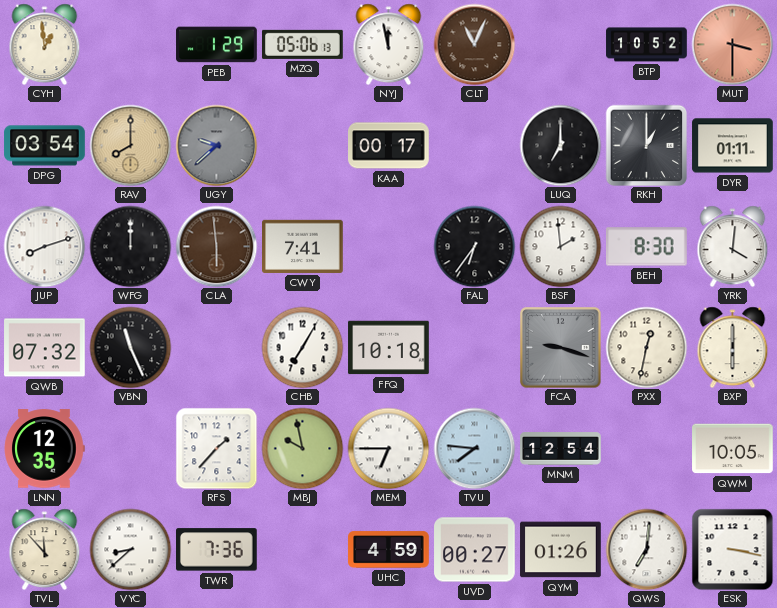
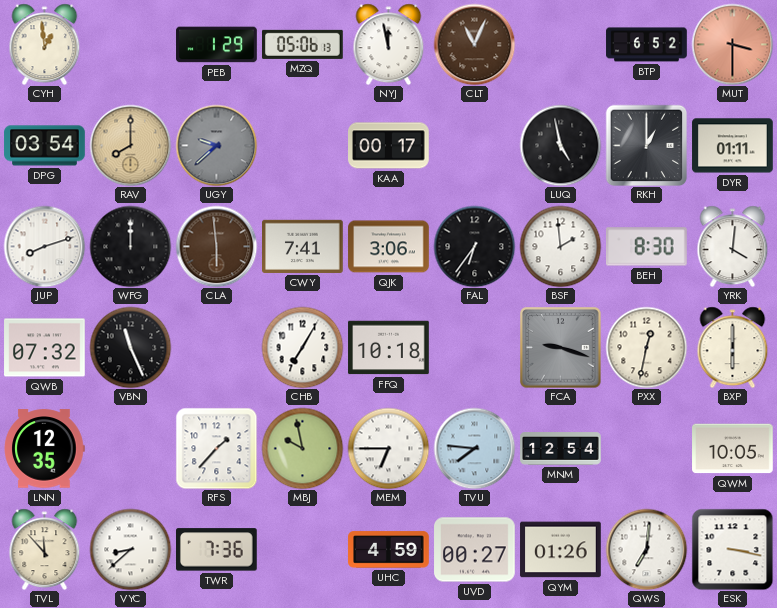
BTP: 10:52 -> 6:52 (647, 45)
LUQ: 7:00 -> 4:58 (560, 145)
QJK: none -> 3:06 (389, 247)
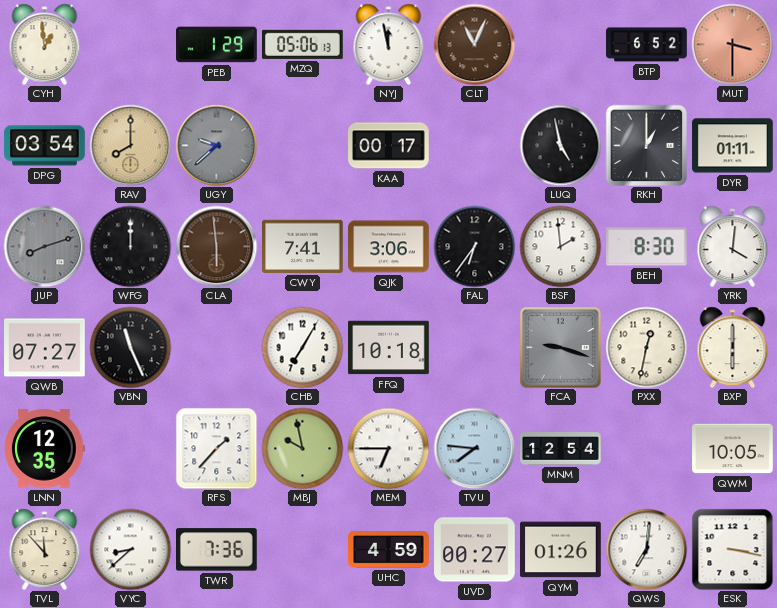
JUP dial: white -> grey (44, 246)
QWB: 07:32 -> 07:27 (45, 348)
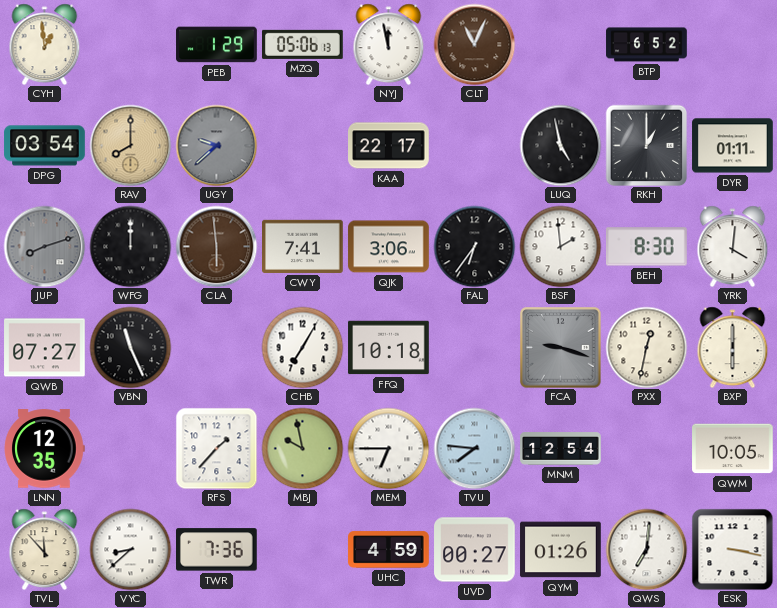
MUT: 3:30 -> none (732, 44)
KAA: 00:17 -> 22:17 (389, 146)
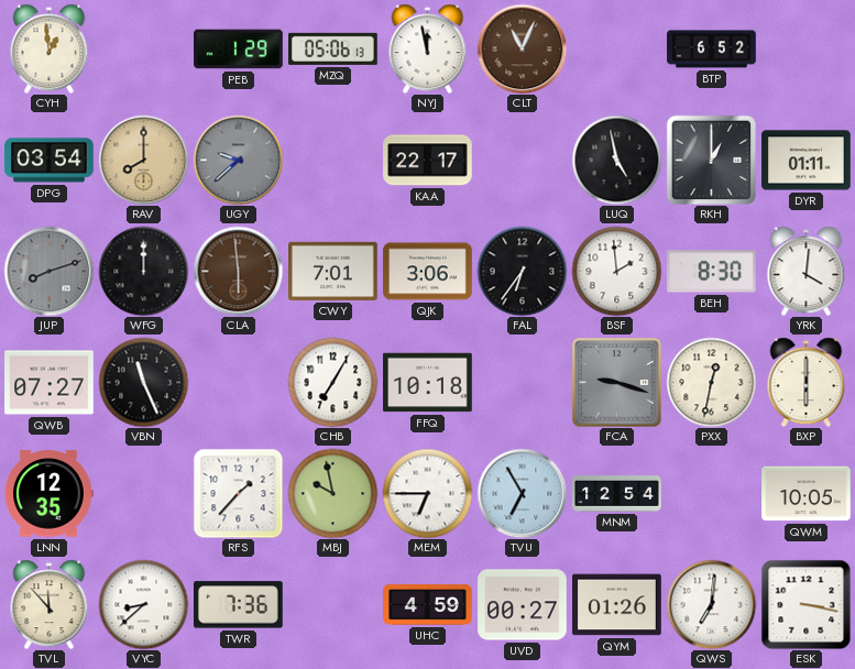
CWY: 7:41 -> 7:01 (333, 271)
TVU: 7:46 -> 6:55 (522, 493)
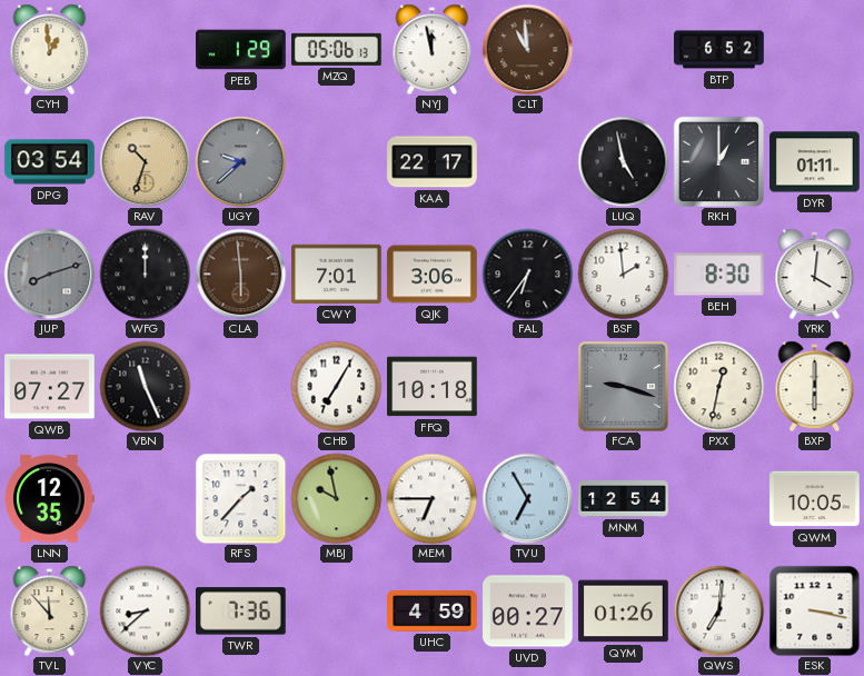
CLT: 11:04 -> 10:59 (527, 49)
RAV: 8:00 -> 10:33 (145, 161)
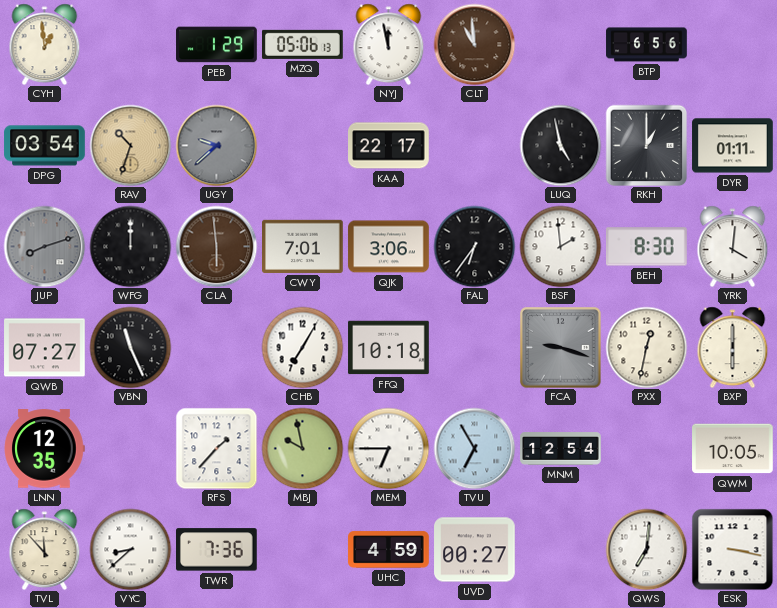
BTP: 6:52 -> 6:56 (647, 45)
QYM: 01:26 -> none (624, 612)
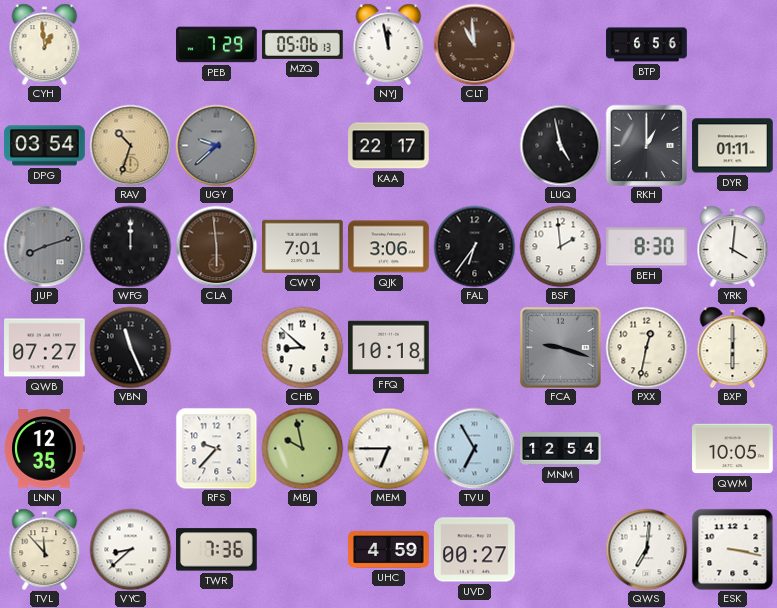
PEB: 1:29 -> 7:29 (217, 45)
CHB: 7:05 -> 8:52 (302, 347)
RFS: 1:37 -> 9:37 (216, 448)
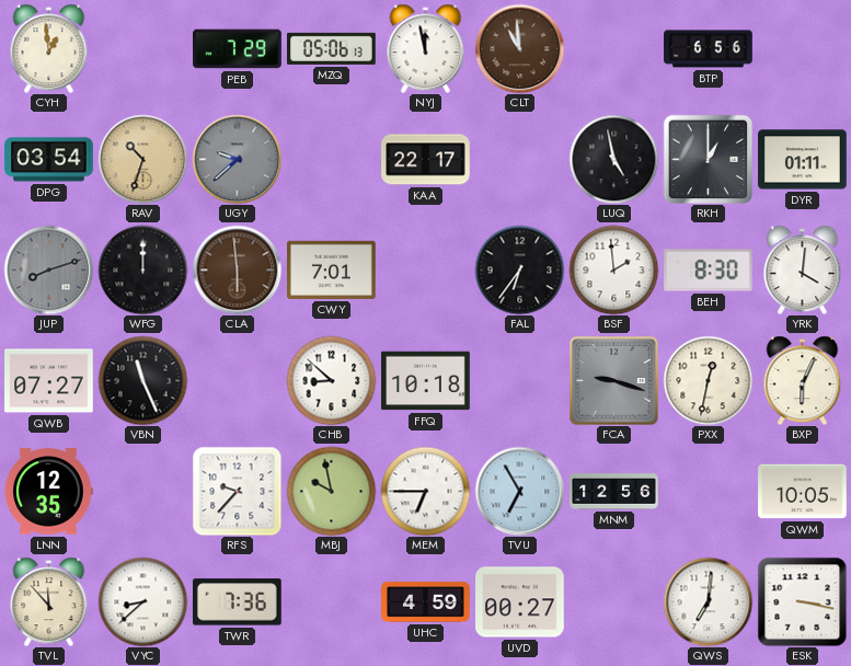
QJK: 3:06 -> none (389, 247)
BXP: 6:00 -> 6:04 (803, 380)
MNM: 12:54 -> 12:56 (614, 492)
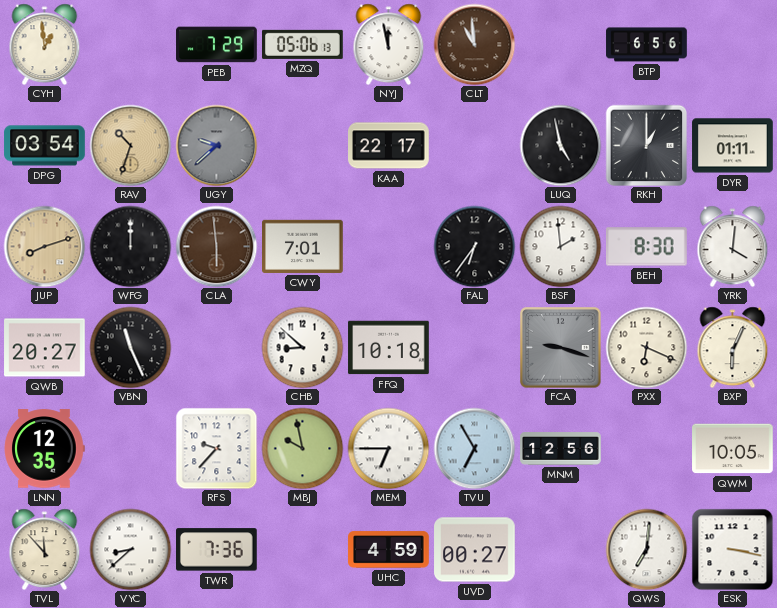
JUP dial: grey -> champagne (44, 246)
QWB: 07:27 -> 20:27 (45, 348)
PXX: 12:32 -> 6:19 (646, 347)
